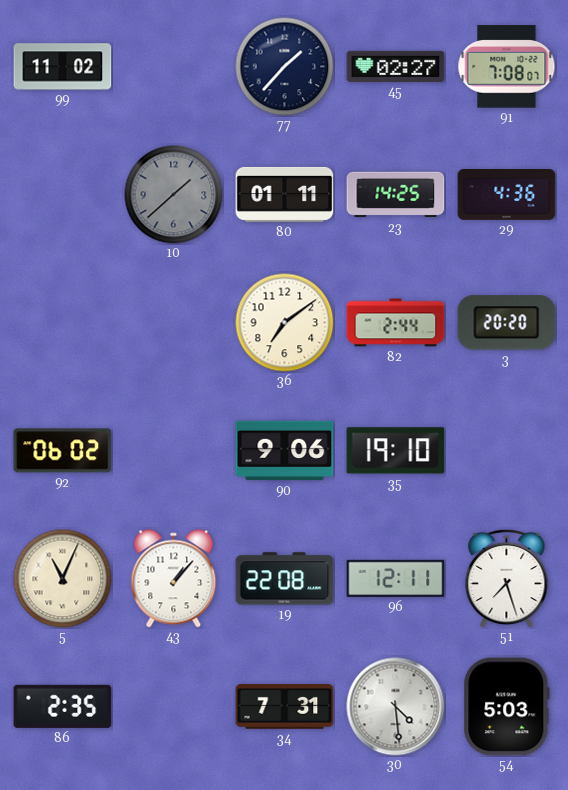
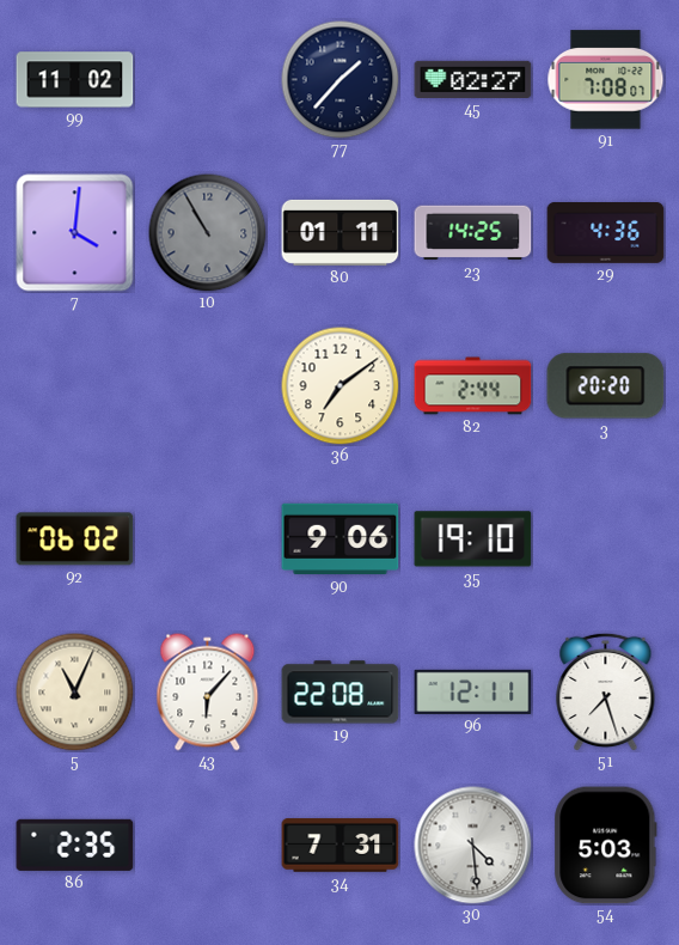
7: none -> 4:01 (75, 233)
10: 1:38 -> 10:55 (208, 233)
43: 1:07 -> 6:07 (208, 693)
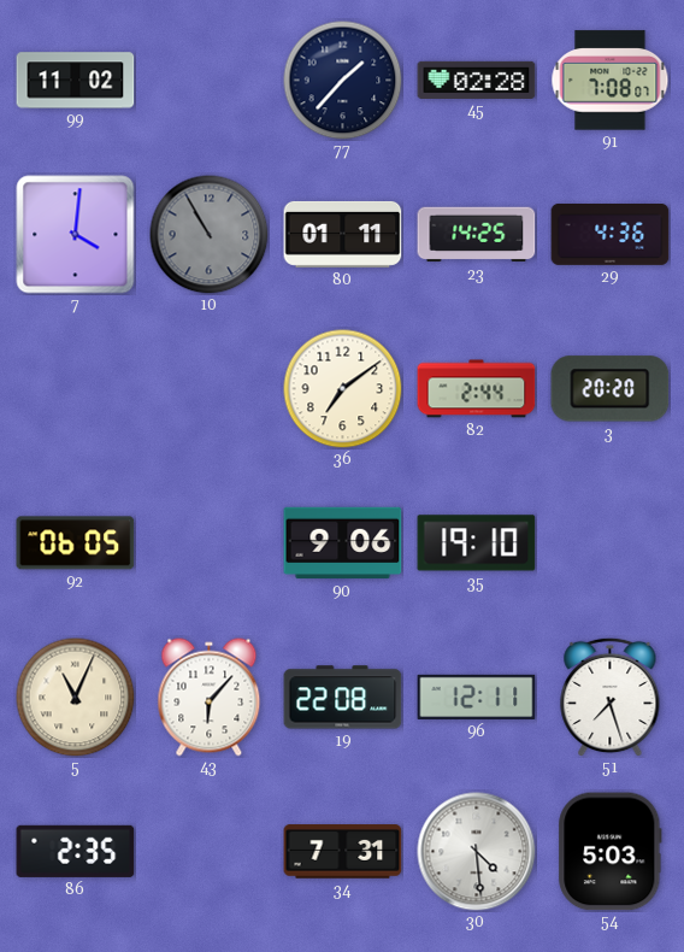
45: 02:27 -> 02:28 (477, 80)
92: 06:02 -> 06:05 (76, 543)
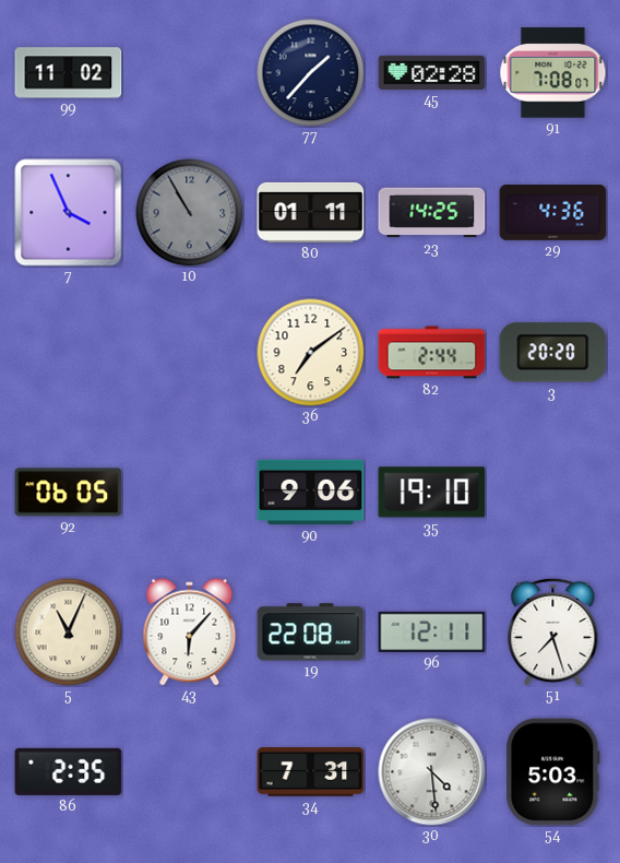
7: 4:01 -> 3:56 (69, 213)
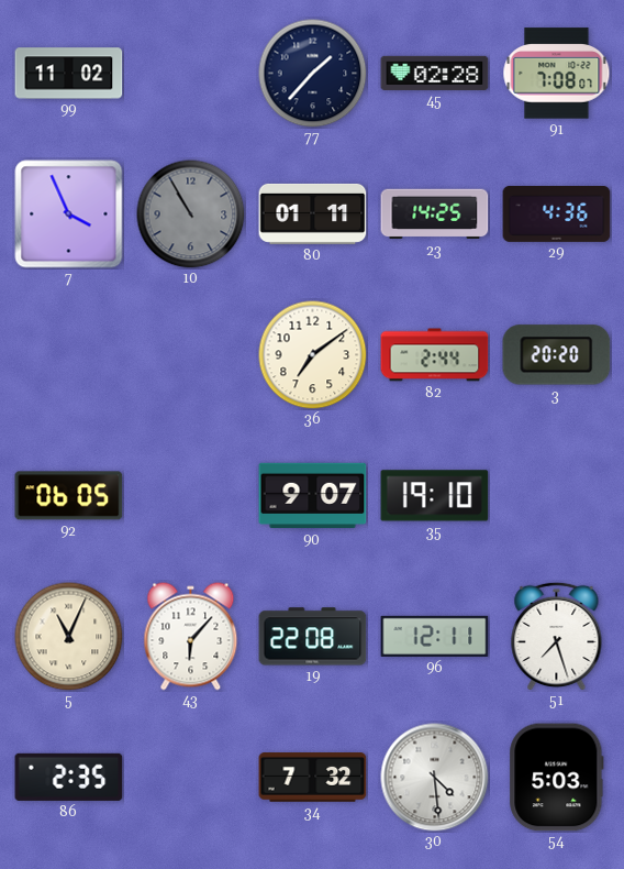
90: 9:06 -> 9:07 (313, 496)
34: 7:31 -> 7:32 (313, 778)
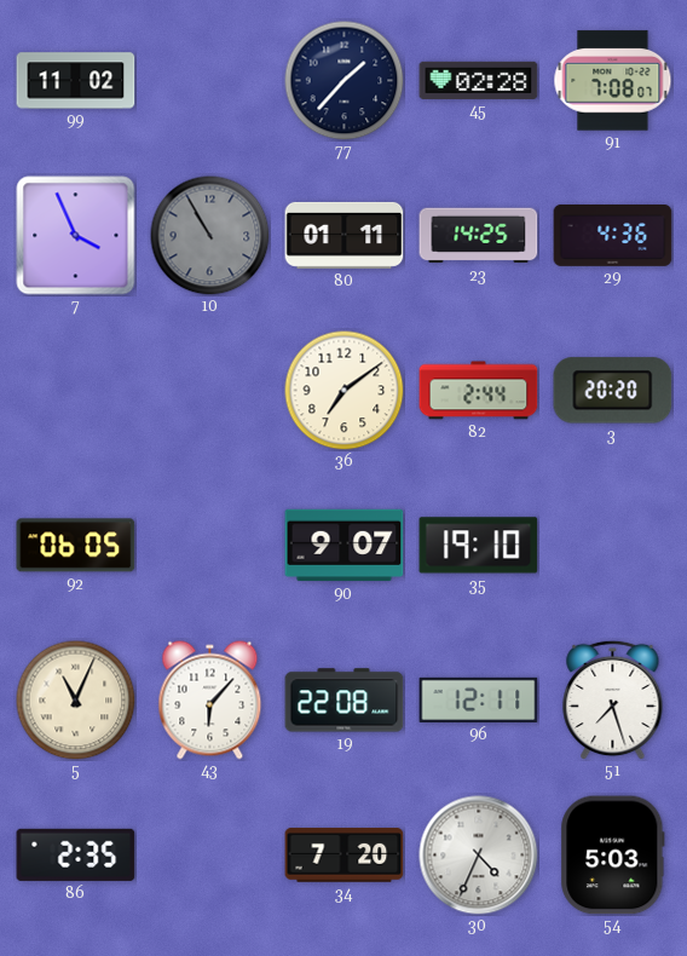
34: 7:32 -> 7:20 (345, 856)
30: 4:29 -> 4:34 (479, 856)
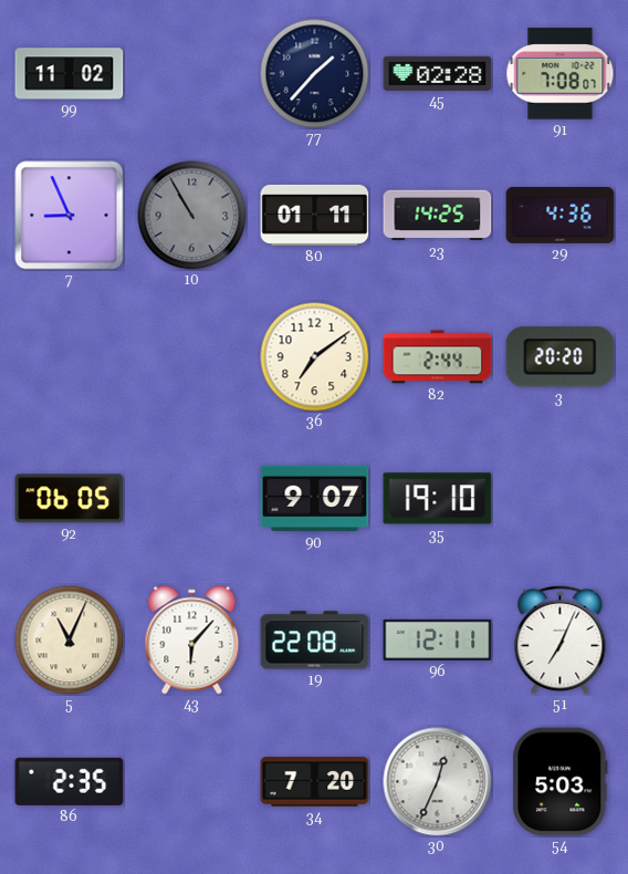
7: 3:56 -> 8:56 (70, 216)
51: 7:27 -> 7:04 (561, 639)
30: 4:34 -> 12:34 (438, 782)
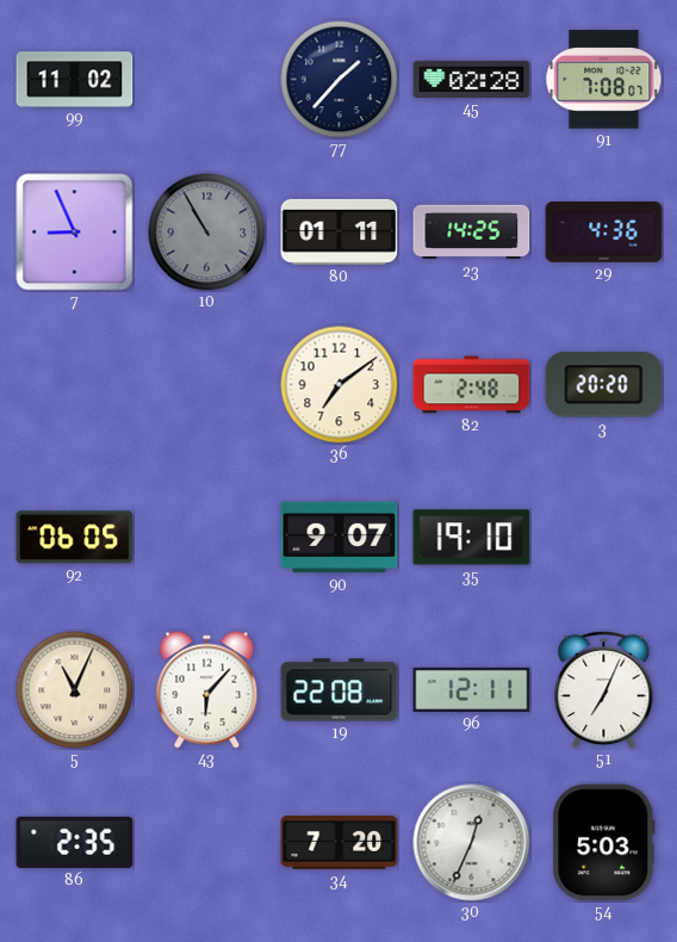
82: 2:44 -> 2:48 (472, 385)
